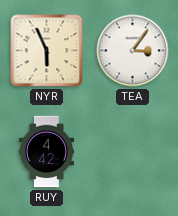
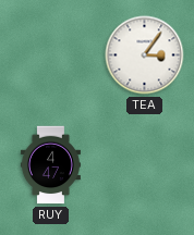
NYR: 5:56 -> none (47, 51)
RUY: 4:42 -> 4:47 (50, 165)
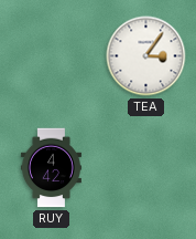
RUY: 4:47 -> 4:42 (51, 168)
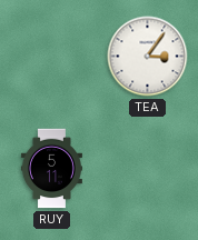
RUY: 4:42 -> 5:11 (51, 169)
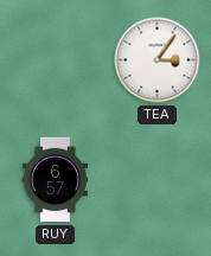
RUY: 5:11 -> 6:57 (55, 180)
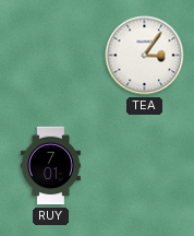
RUY: 6:57 -> 7:01 (50, 166)
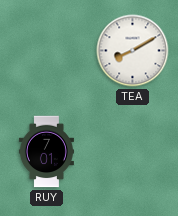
TEA: 3:06 -> 8:10 (133, 51)
